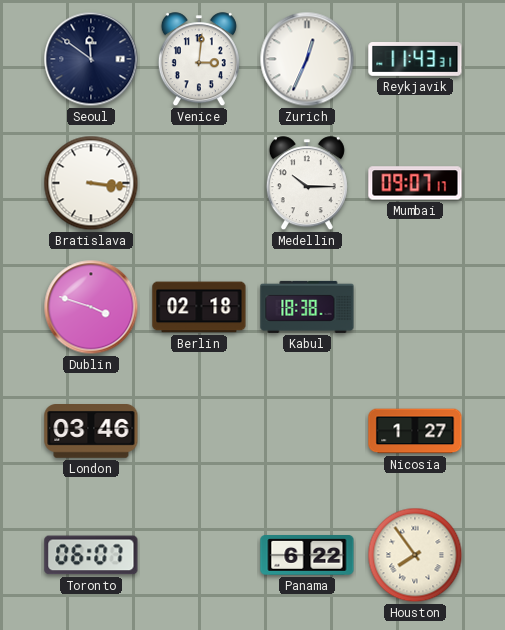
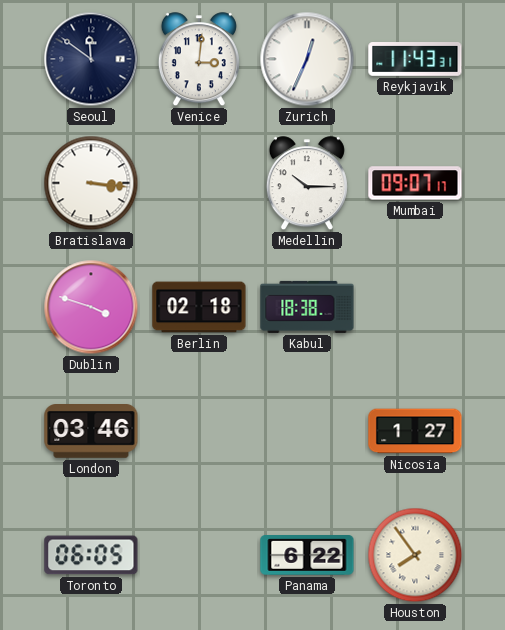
Toronto: 06:07 -> 06:05 (91, 555)
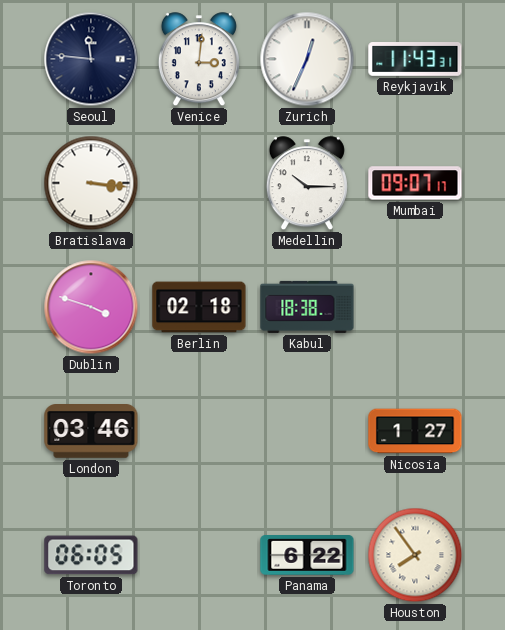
Seoul: 11:51 -> 11:46 (91, 59)
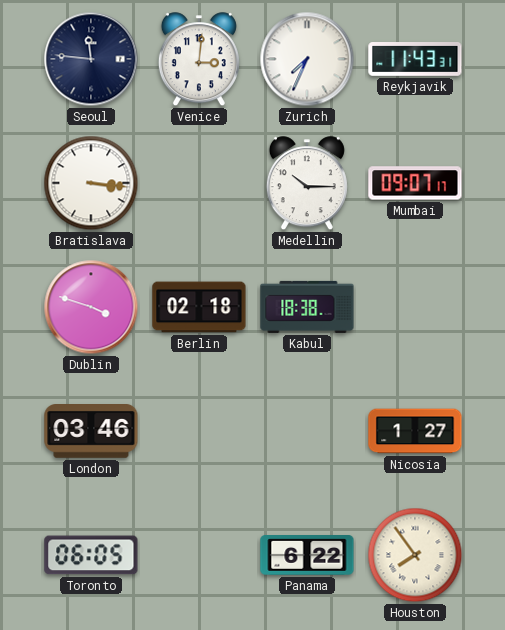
Zurich: 12:34 -> 7:34 (307, 59)
